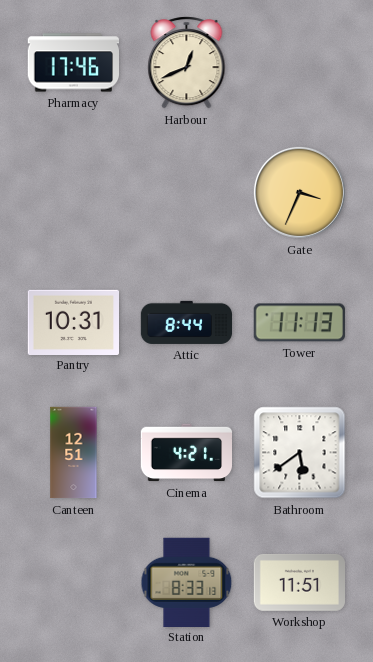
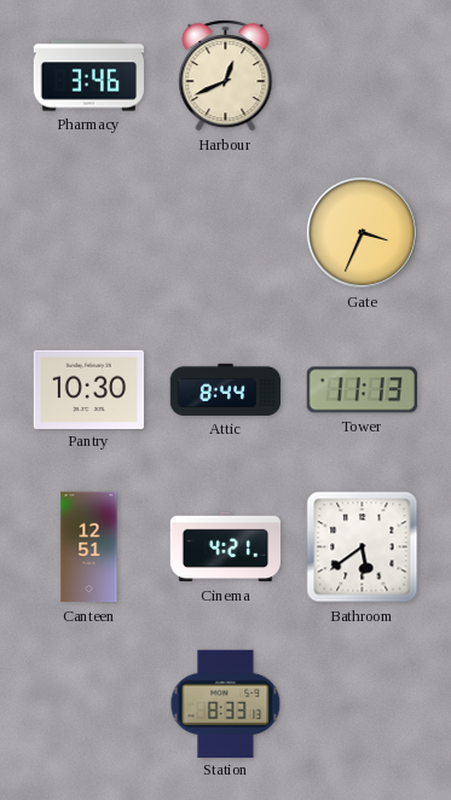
Pharmacy: 17:46 -> 3:46 (88, 76)
Pantry: 10:31 -> 10:30 (88, 389)
Workshop: 11:51 -> none (300, 583)
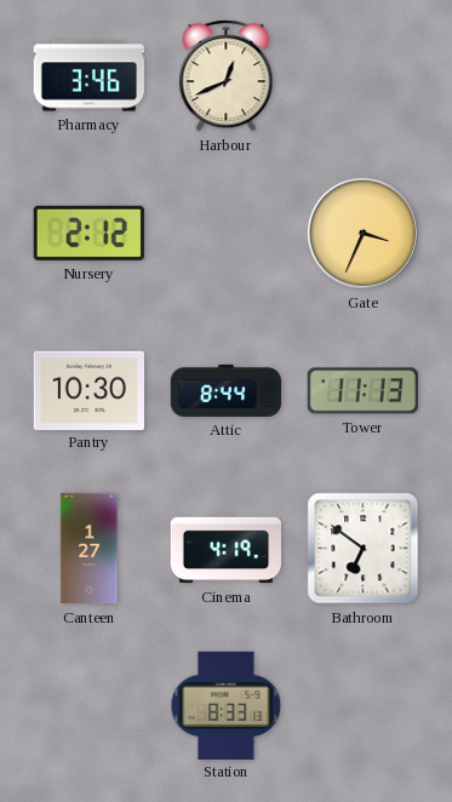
Nursery: none -> 2:12 (88, 233)
Canteen: 12:51 -> 1:27 (90, 549)
Cinema: 4:21 -> 4:19 (227, 549)
Bathroom: 5:39 -> 6:51 (364, 549)
